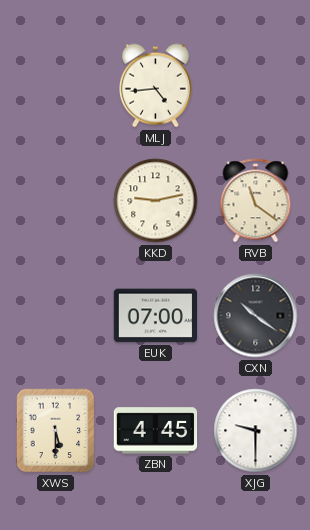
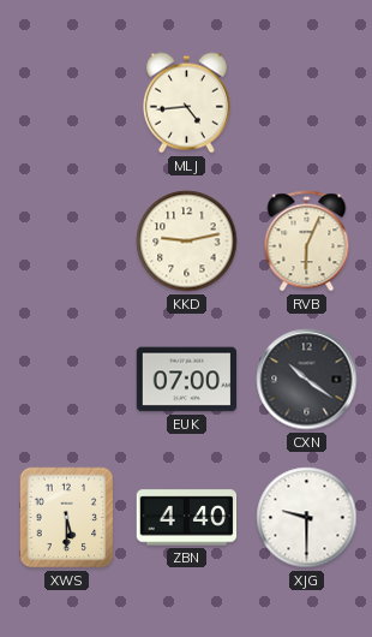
RVB: 11:21 -> 6:04 (307, 242)
ZBN: 4:45 -> 4:40 (187, 518)
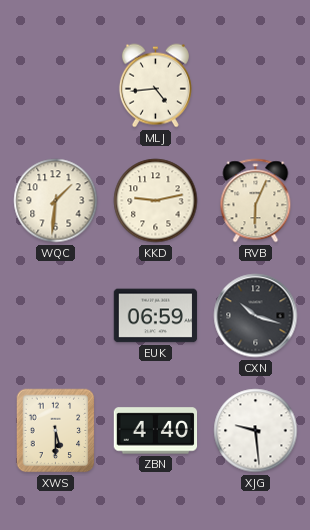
WQC: none -> 1:31 (56, 201)
EUK: 07:00 -> 06:59 (156, 316)
CXN: 10:21 -> 10:18 (256, 316)
XJG: 9:30 -> 9:29 (256, 431)
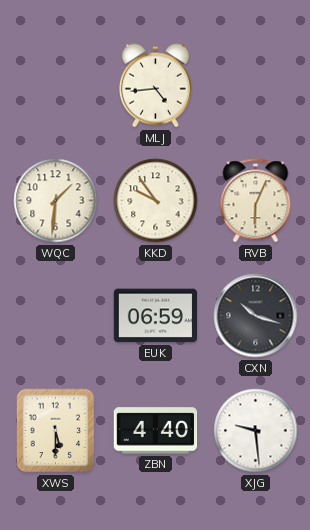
KKD: 9:13 -> 9:54 (156, 201)
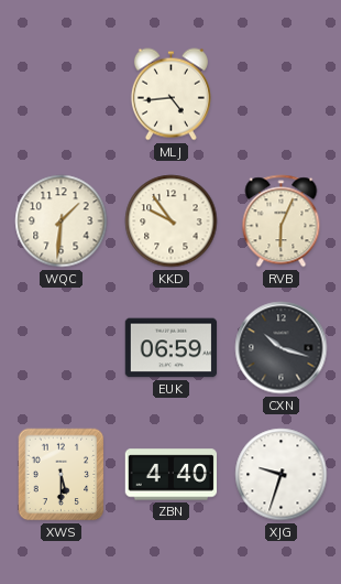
XJG: 9:29 -> 9:33 (282, 475)
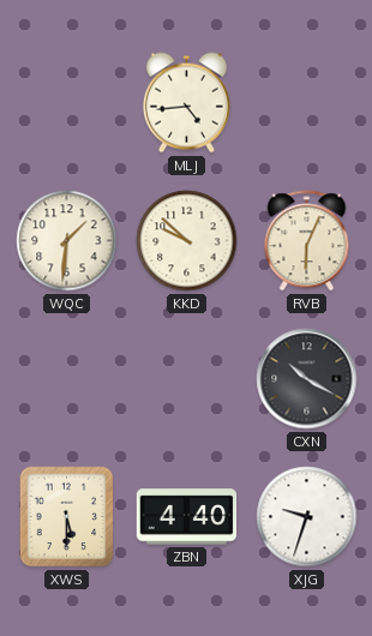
KKD: 9:54 -> 9:52 (187, 241)
EUK: 06:59 -> none (172, 348)
CXN: 10:18 -> 10:20 (307, 379)
